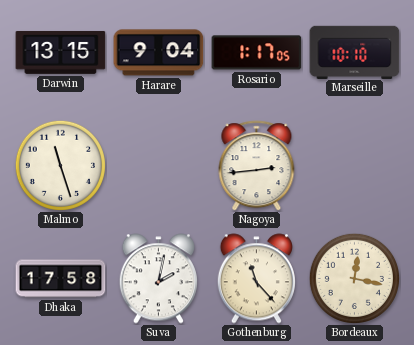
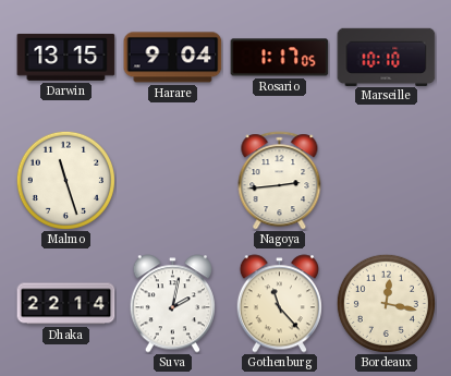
Dhaka: 17:58 -> 22:14 (66, 304)
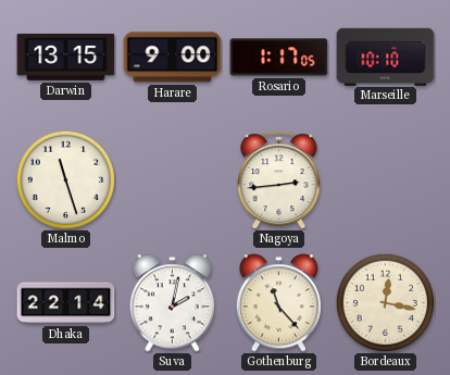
Harare: 9:04 -> 9:00 (173, 58)
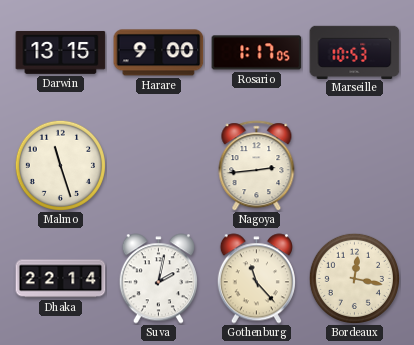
Marseille: 10:10 -> 10:53 (355, 52)
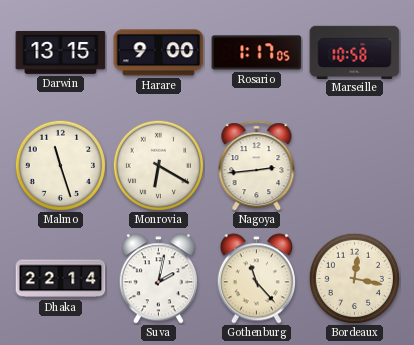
Marseille: 10:53 -> 10:58 (355, 52)
Monrovia: none -> 6:20 (158, 165)
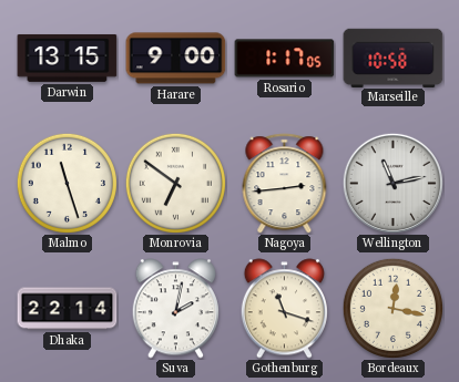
Monrovia: 6:20 -> 6:51 (175, 183)
Wellington: none -> 11:13 (392, 183)
Gothenburg: 11:23 -> 11:18 (284, 309)
